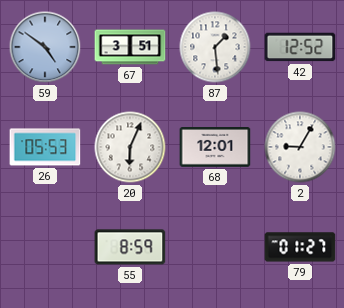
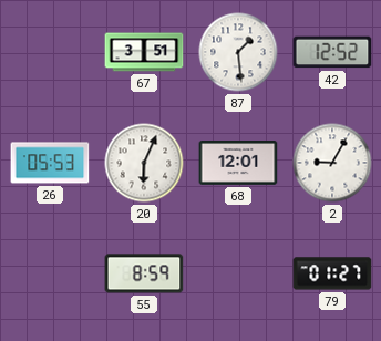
59: 4:51 -> none (45, 47)
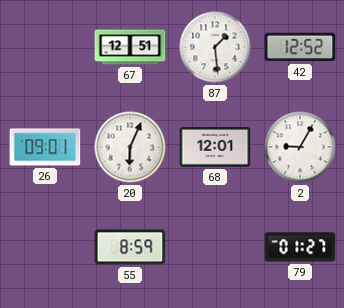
67: 3:51 -> 12:51 (130, 47)
26: 05:53 -> 09:01 (45, 147)
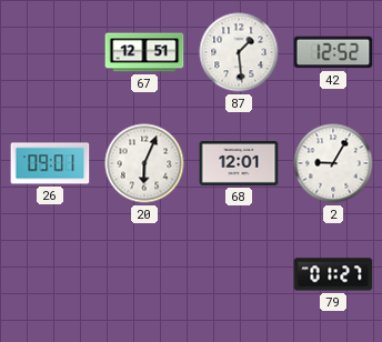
55: 8:59 -> none (130, 247)
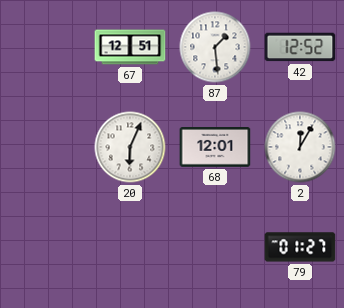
26: 09:01 -> none (50, 163)
2: 9:05 -> 12:05 (300, 147)
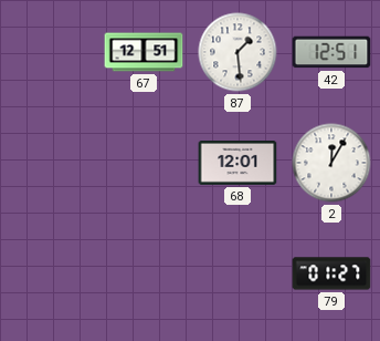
42: 12:52 -> 12:51 (331, 52)
20: 6:04 -> none (130, 147)
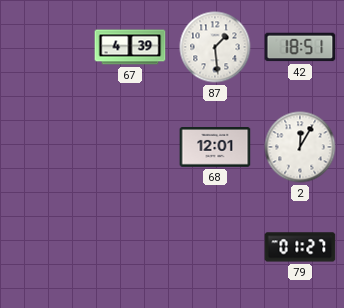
67: 12:51 -> 4:39 (130, 47)
42: 12:51 -> 18:51 (300, 47)
